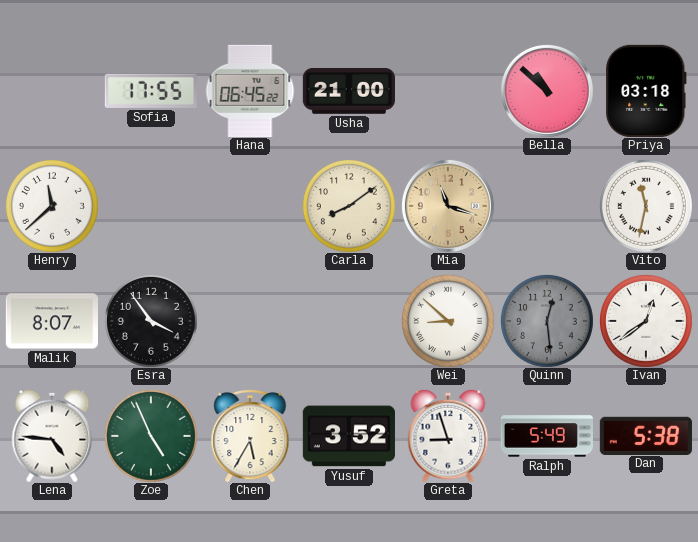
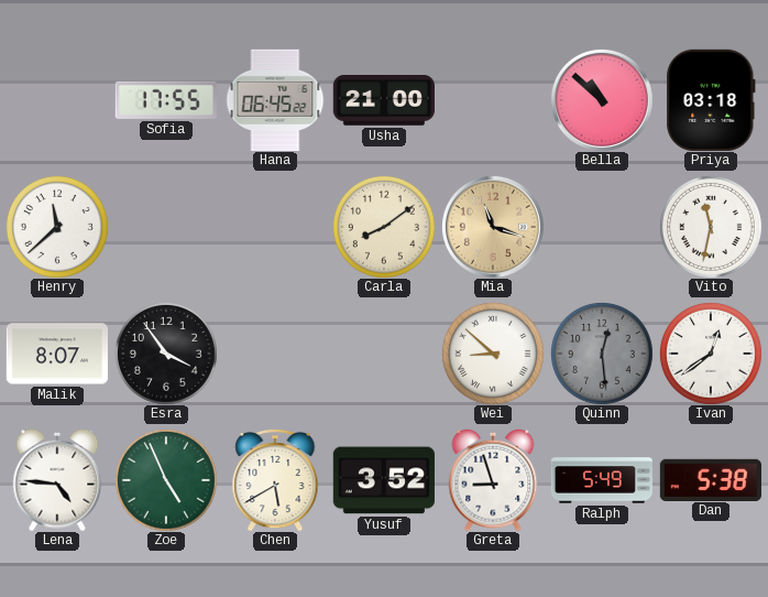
Chen: 5:35 -> 5:40 (275, 480)
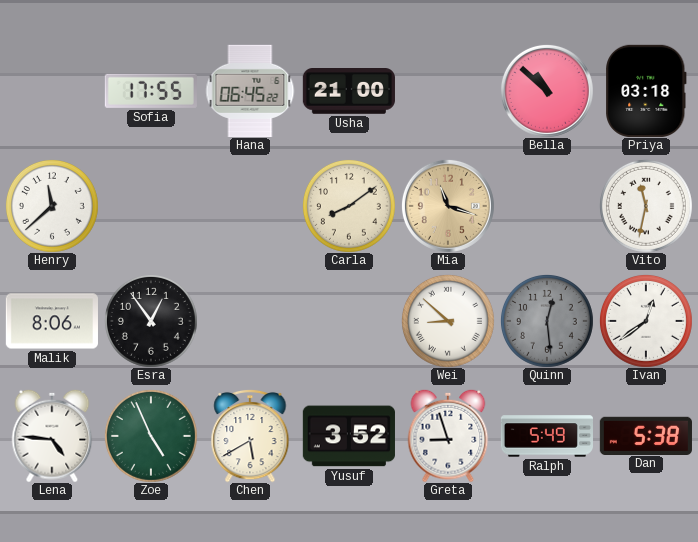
Malik: 8:07 -> 8:06 (52, 321)
Esra: 3:54 -> 12:54 (151, 321)
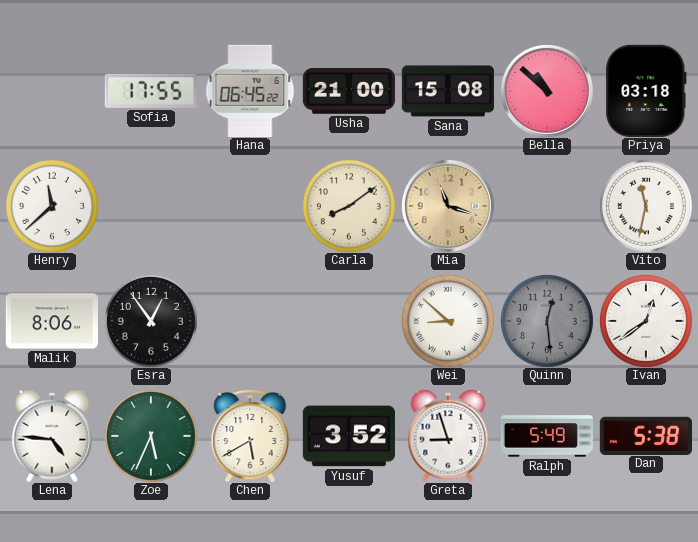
Sana: none -> 15:08 (448, 91)
Zoe: 4:56 -> 5:34 (151, 436)
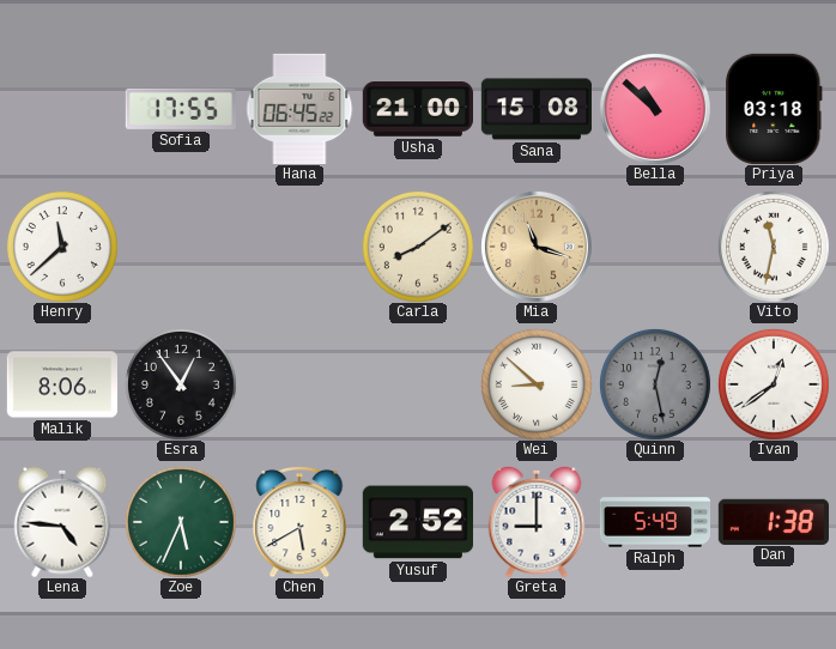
Quinn: 12:29 -> 12:28 (655, 384)
Yusuf: 3:52 -> 2:52 (418, 522)
Greta: 8:57 -> 9:00 (537, 522)
Dan: 5:38 -> 1:38 (774, 521)
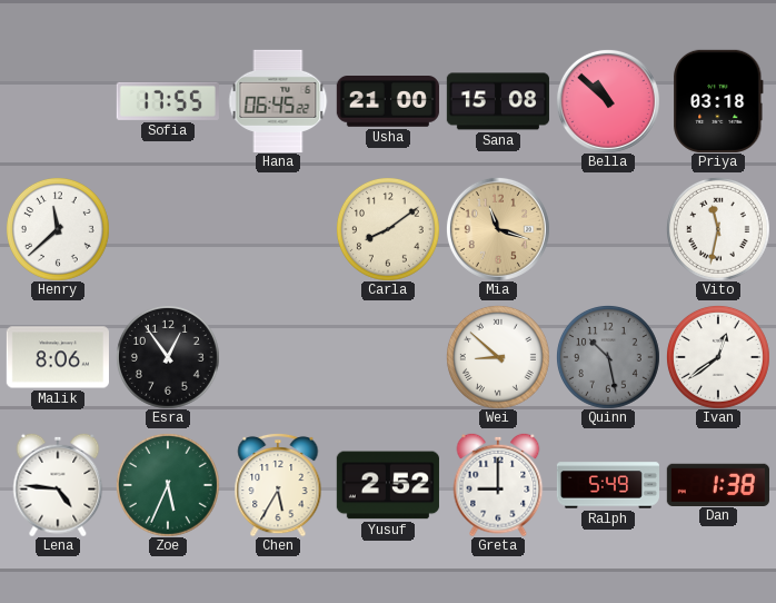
Quinn: 12:28 -> 10:28 (608, 357)
Chen: 5:40 -> 5:35 (278, 485)
